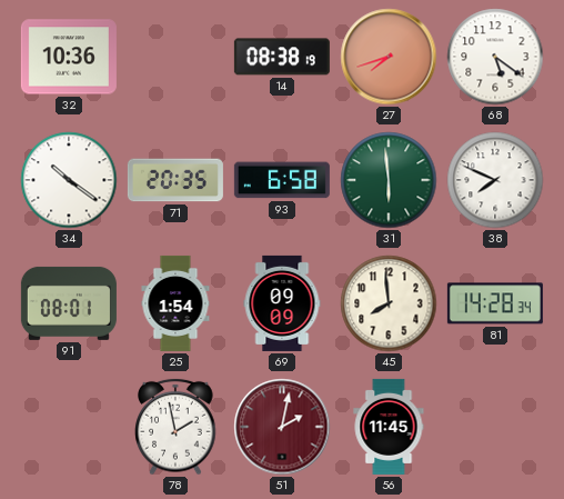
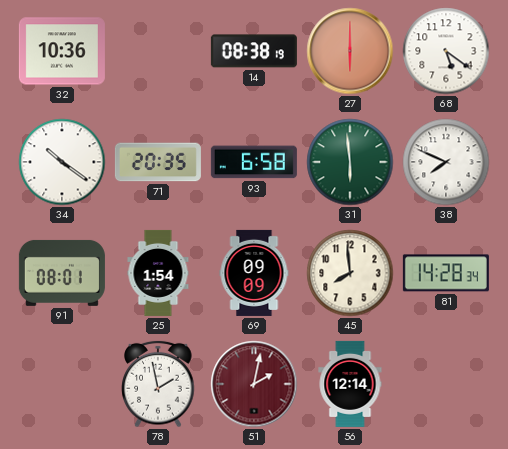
27: 7:42 -> 6:00 (350, 51)
56: 11:45 -> 12:14 (350, 384)
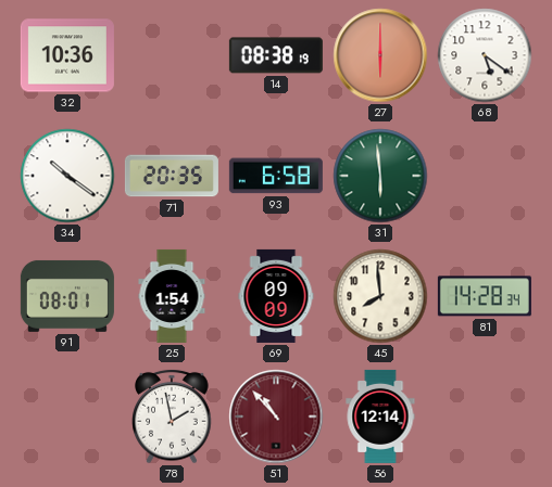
38: 7:49 -> none (446, 162)
51: 2:02 -> 10:53 (276, 416)
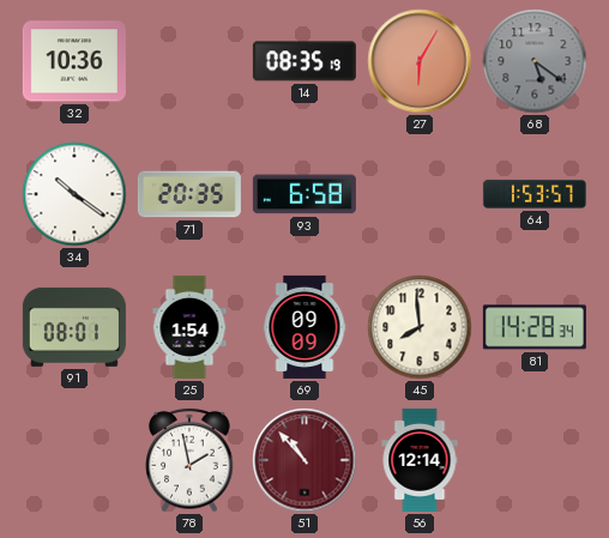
14: 08:38 -> 08:35 (304, 61)
27: 6:00 -> 6:05 (420, 61)
68 dial: white -> grey (535, 61)
31: 5:59 -> none (380, 176)
64: none -> 1:53 (535, 194)
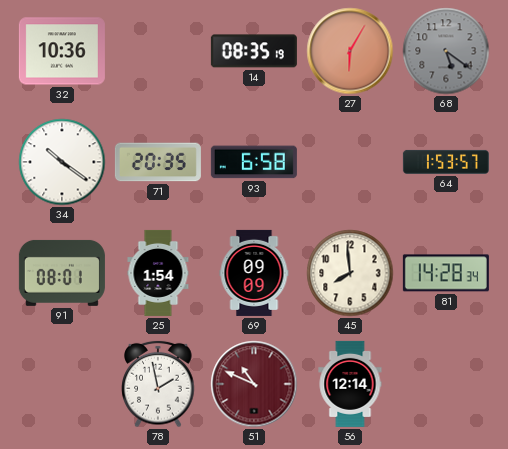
51: 10:53 -> 10:49 (254, 384)
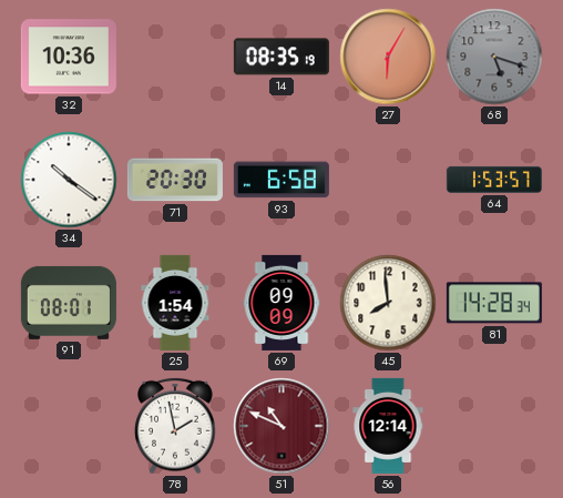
68: 5:21 -> 5:18 (494, 57)
71: 20:35 -> 20:30 (175, 180)
